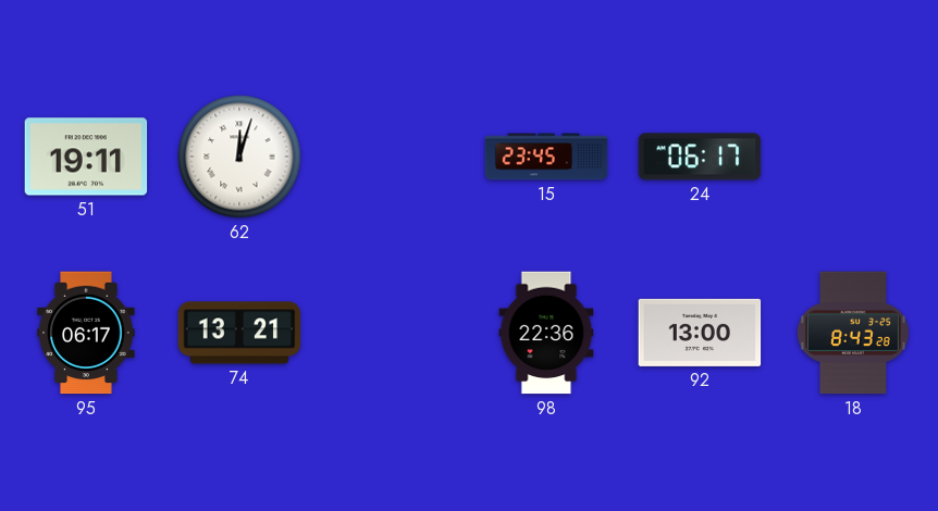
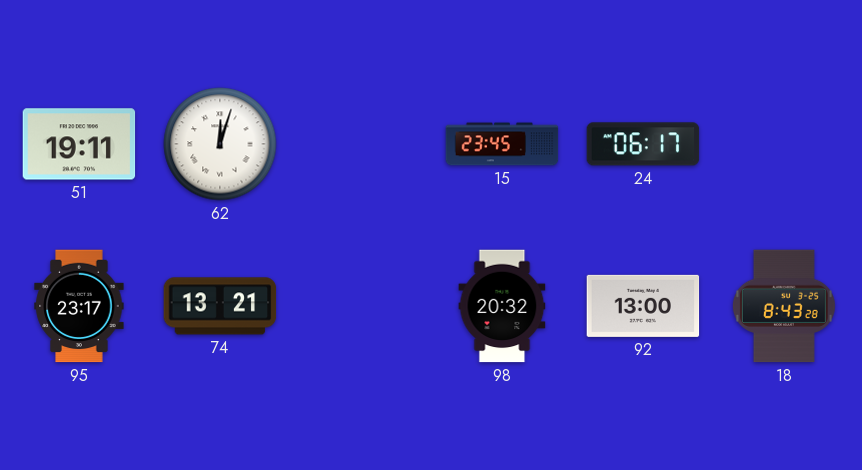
95: 06:17 -> 23:17 (79, 306)
98: 22:36 -> 20:32 (502, 306)
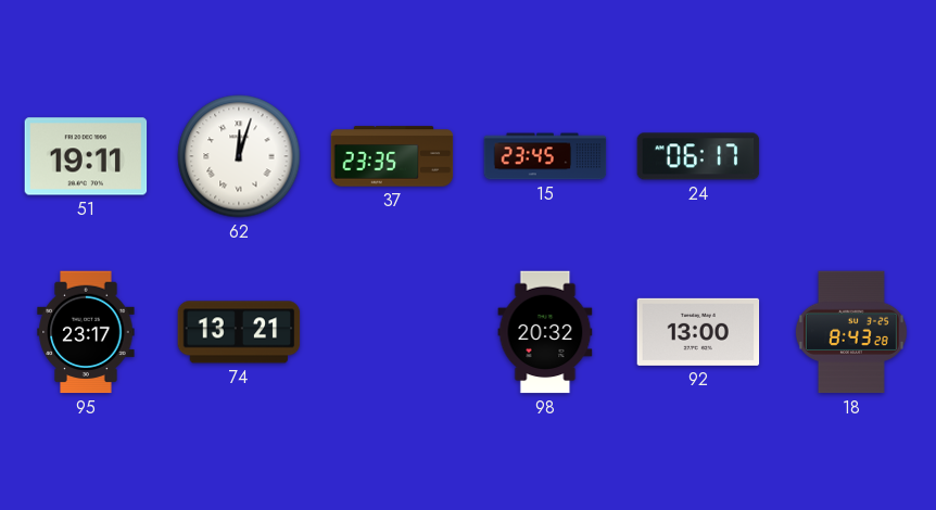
37: none -> 23:35 (392, 156)
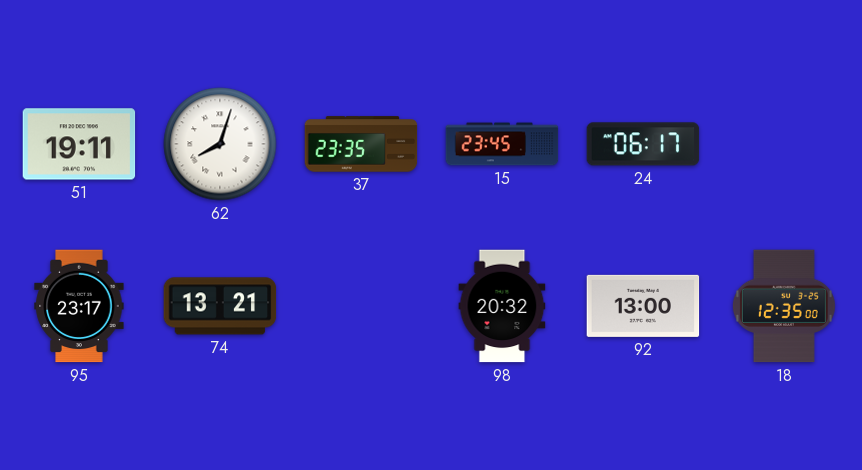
62: 12:03 -> 8:03 (220, 144)
18: 8:43 -> 12:35 (784, 306)
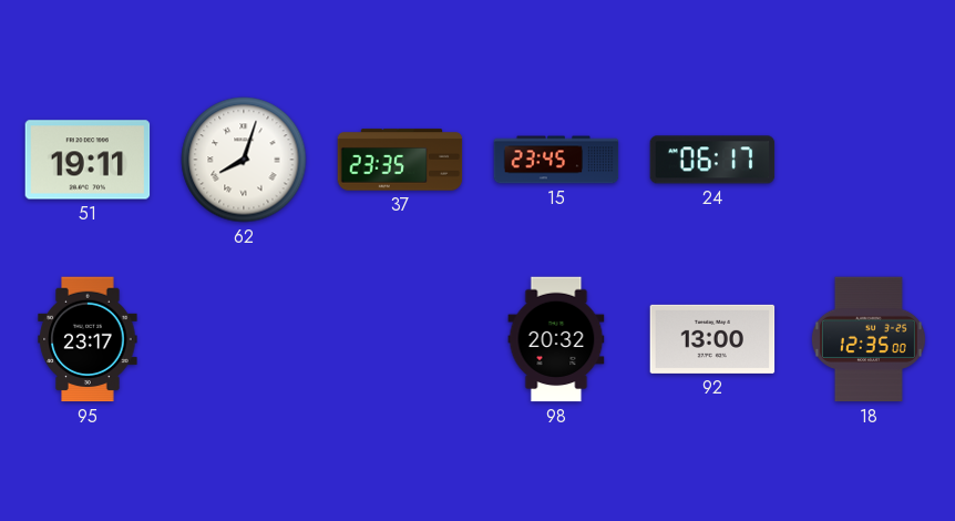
74: 13:21 -> none (220, 306)
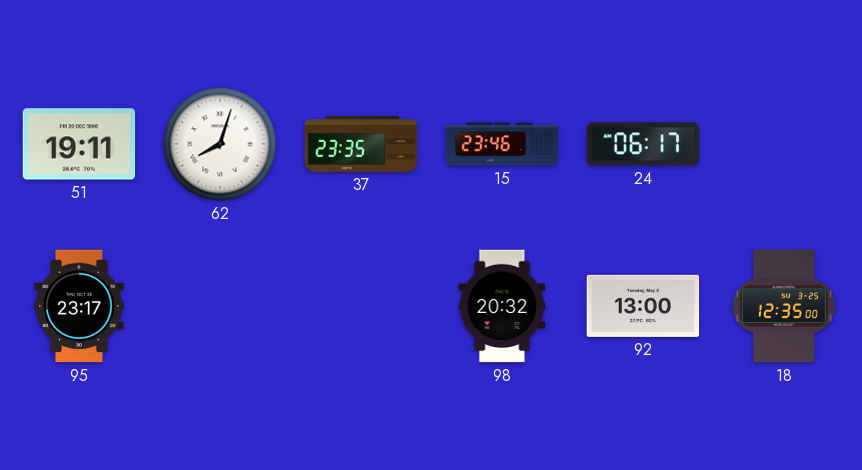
15: 23:45 -> 23:46 (502, 144)
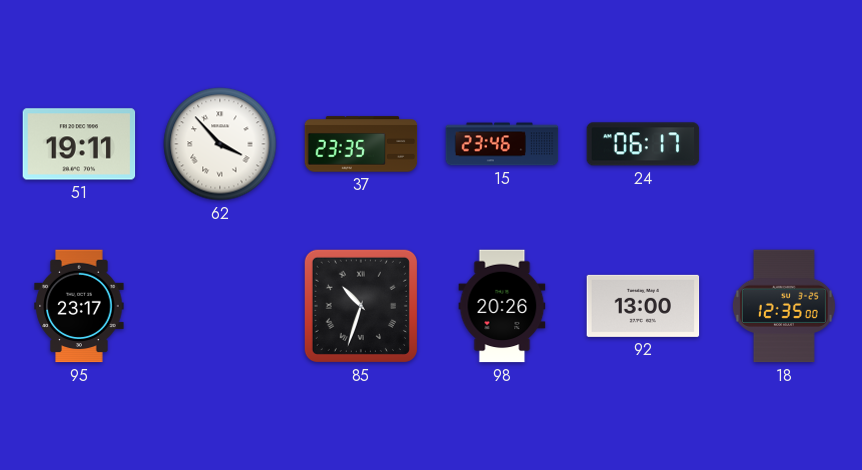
62: 8:03 -> 3:53 (220, 144)
85: none -> 10:33 (361, 306)
98: 20:32 -> 20:26 (502, 306)
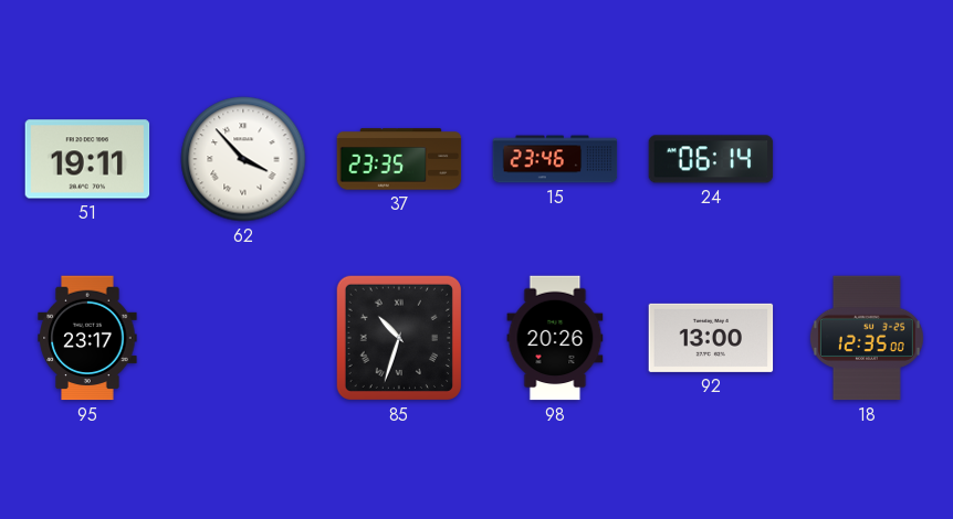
24: 06:17 -> 06:14 (711, 159)
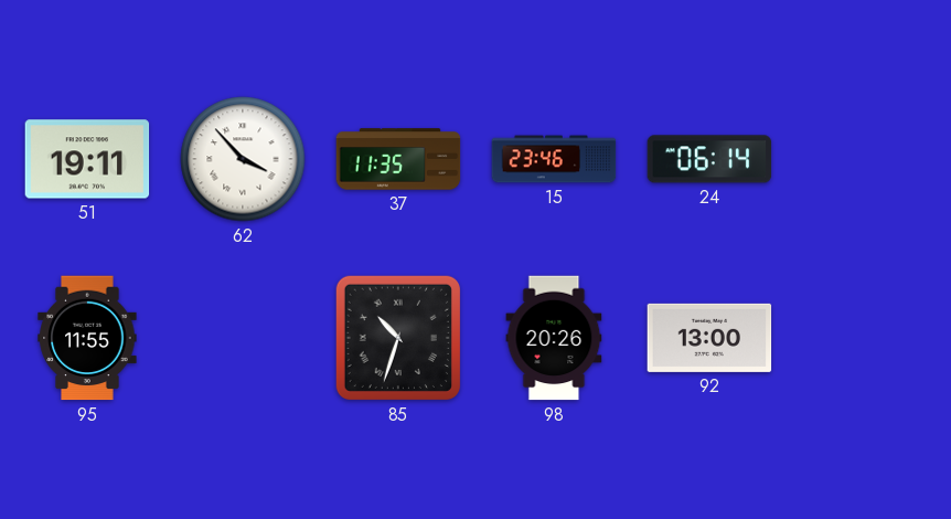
37: 23:35 -> 11:35 (398, 159)
95: 23:17 -> 11:55 (87, 338)
18: 12:35 -> none (867, 338)
